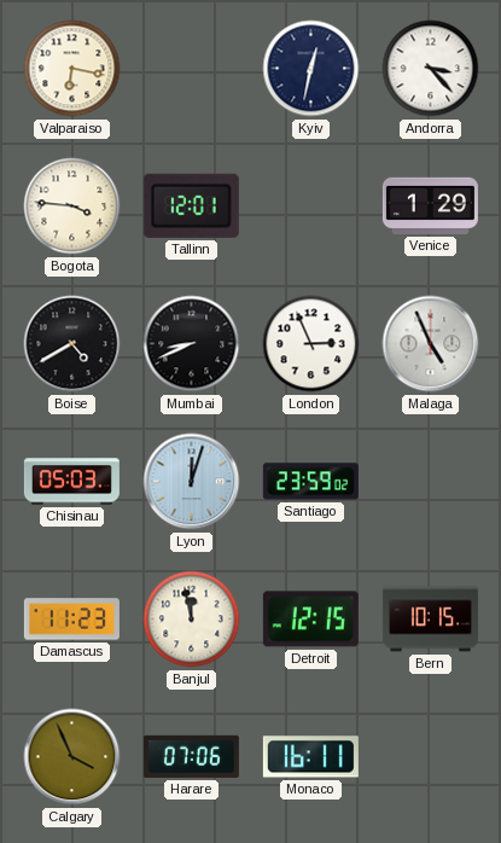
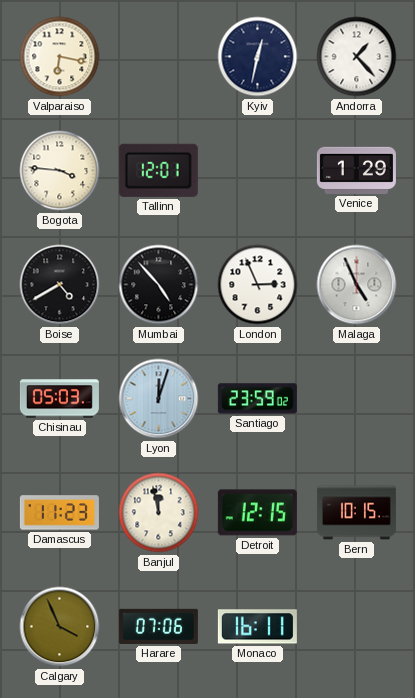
Andorra: 3:23 -> 1:23 (357, 57)
Mumbai: 8:41 -> 4:53 (159, 285)
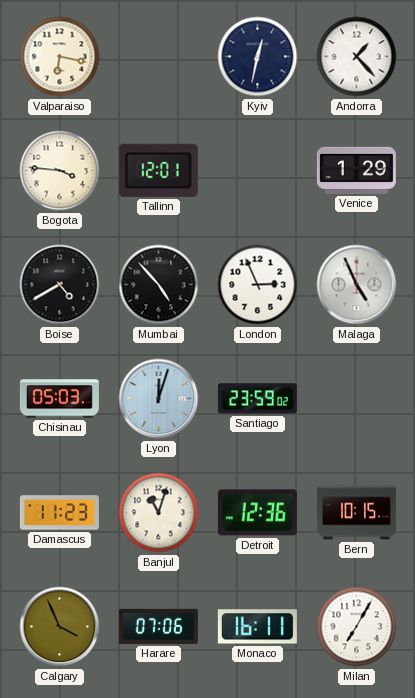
Banjul: 11:58 -> 11:03 (159, 513)
Detroit: 12:15 -> 12:36 (257, 513)
Milan: none -> 7:05 (357, 627)
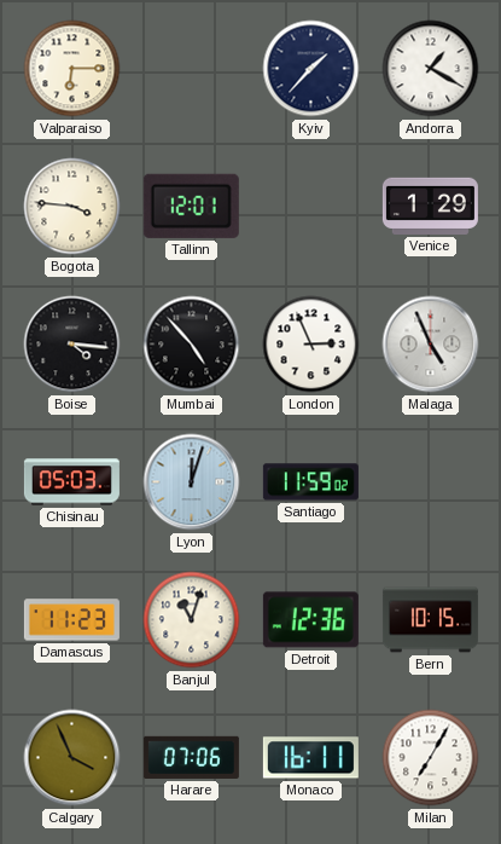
Valparaiso: 6:17 -> 6:15 (72, 69)
Kyiv: 12:32 -> 1:37 (311, 69)
Andorra: 1:23 -> 1:20 (431, 69)
Boise: 4:40 -> 4:16 (72, 345)
Santiago: 23:59 -> 11:59 (310, 482)
